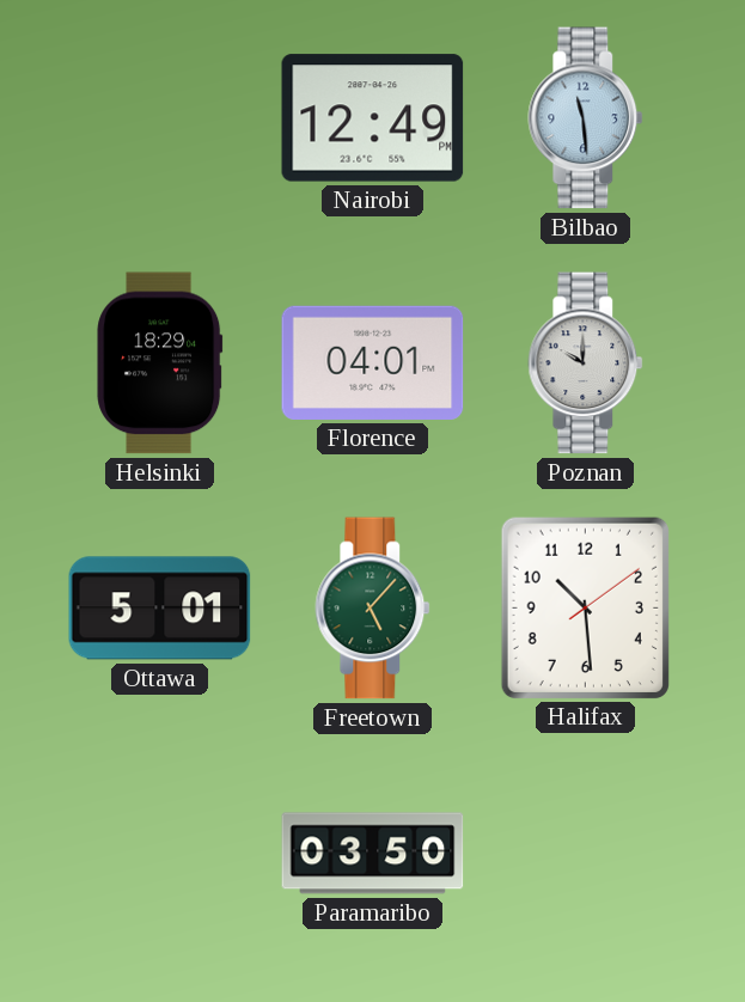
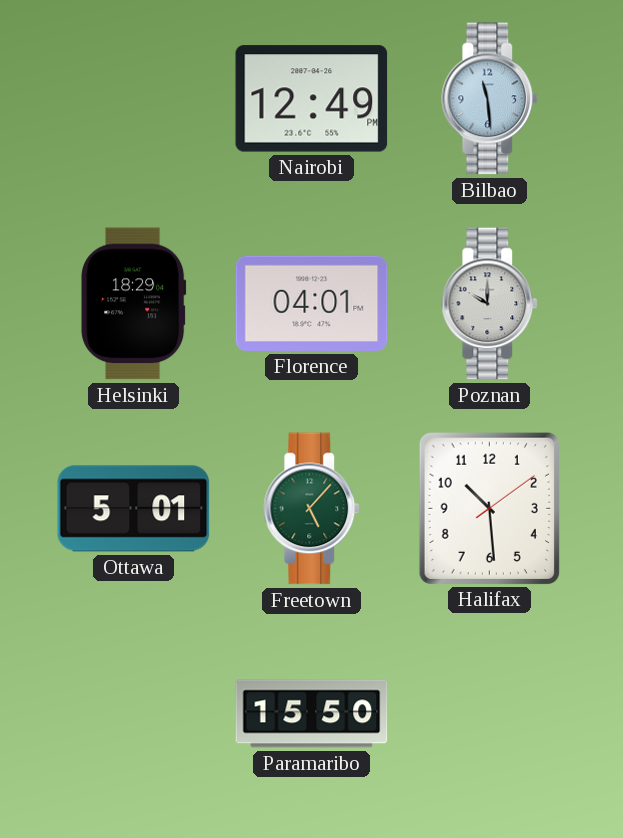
Paramaribo: 03:50 -> 15:50 (312, 714)
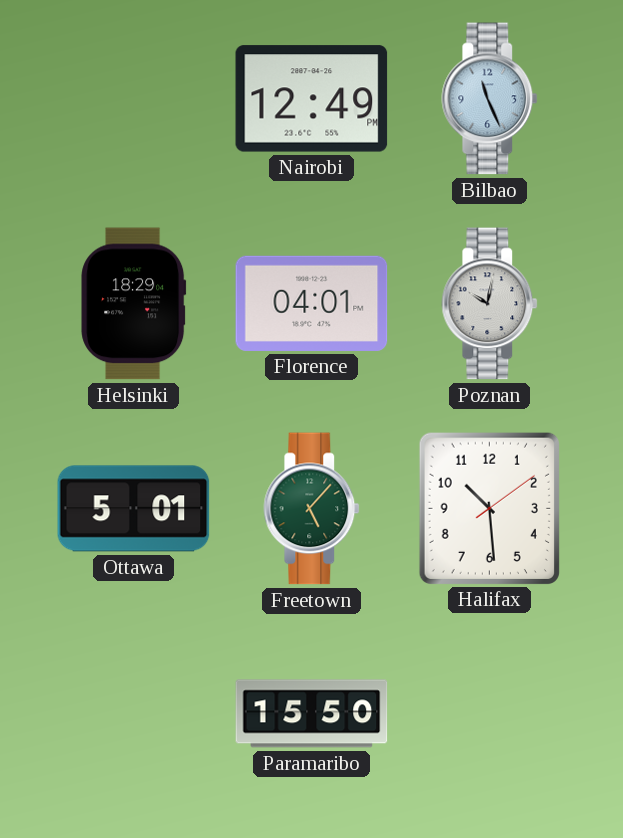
Bilbao: 11:29 -> 11:26 (490, 99)
Poznan: 10:00 -> 10:02 (490, 304)
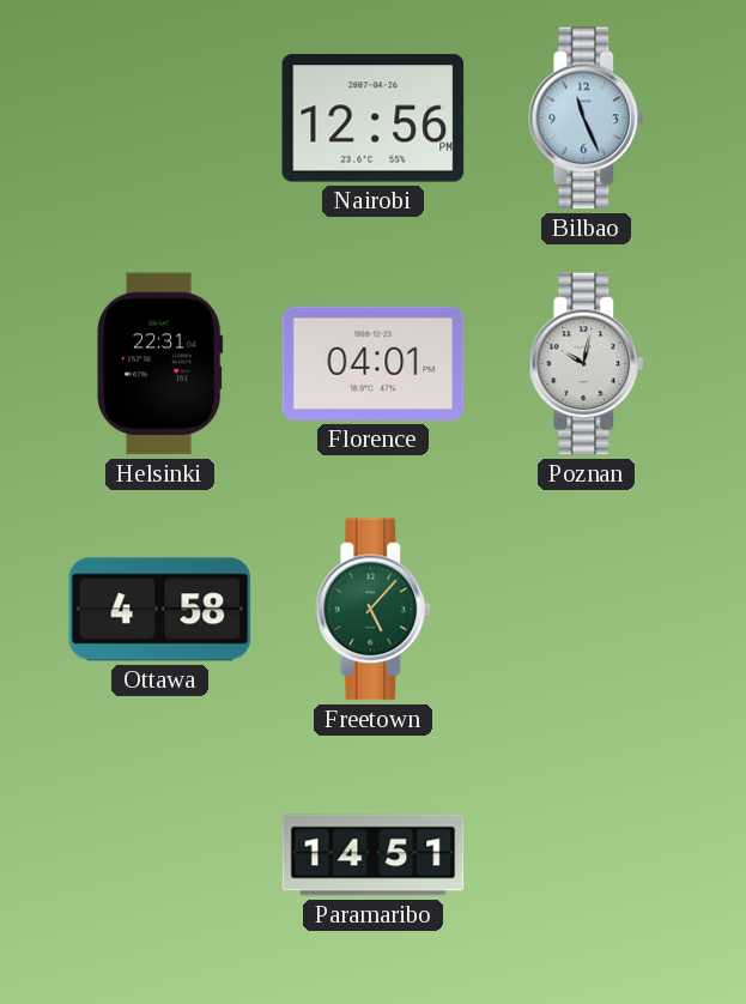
Nairobi: 12:49 -> 12:56 (374, 119)
Helsinki: 18:29 -> 22:31 (160, 364)
Ottawa: 5:01 -> 4:58 (160, 610)
Halifax: 10:29 -> none (489, 508)
Paramaribo: 15:50 -> 14:51 (374, 855)
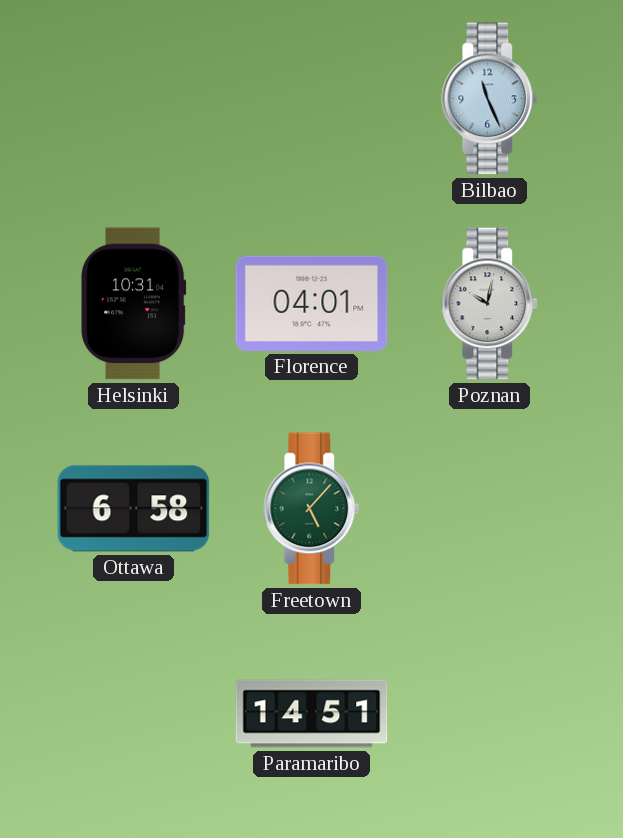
Nairobi: 12:56 -> none (374, 119)
Helsinki: 22:31 -> 10:31 (134, 304)
Ottawa: 4:58 -> 6:58 (134, 509)
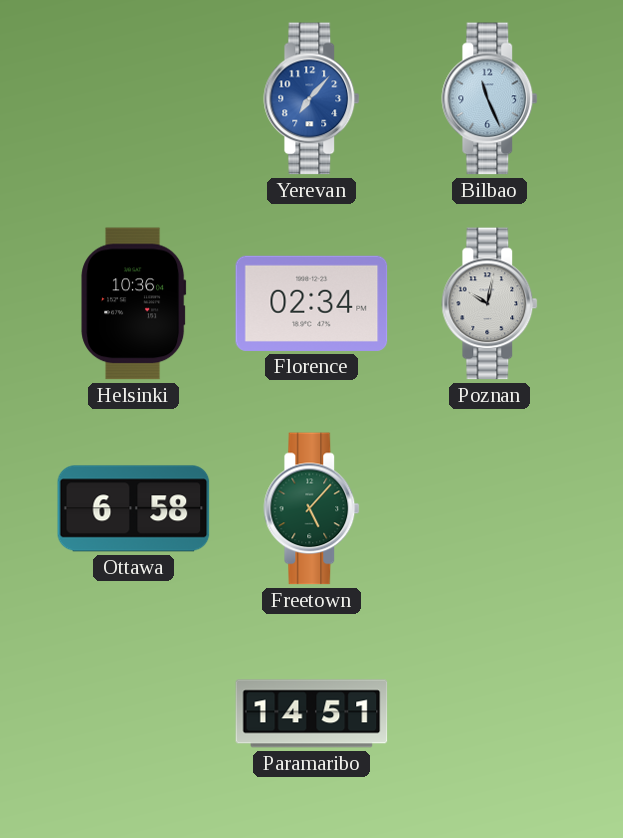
Yerevan: none -> 7:07 (312, 99)
Helsinki: 10:31 -> 10:36 (134, 304)
Florence: 04:01 -> 02:34 (312, 303)
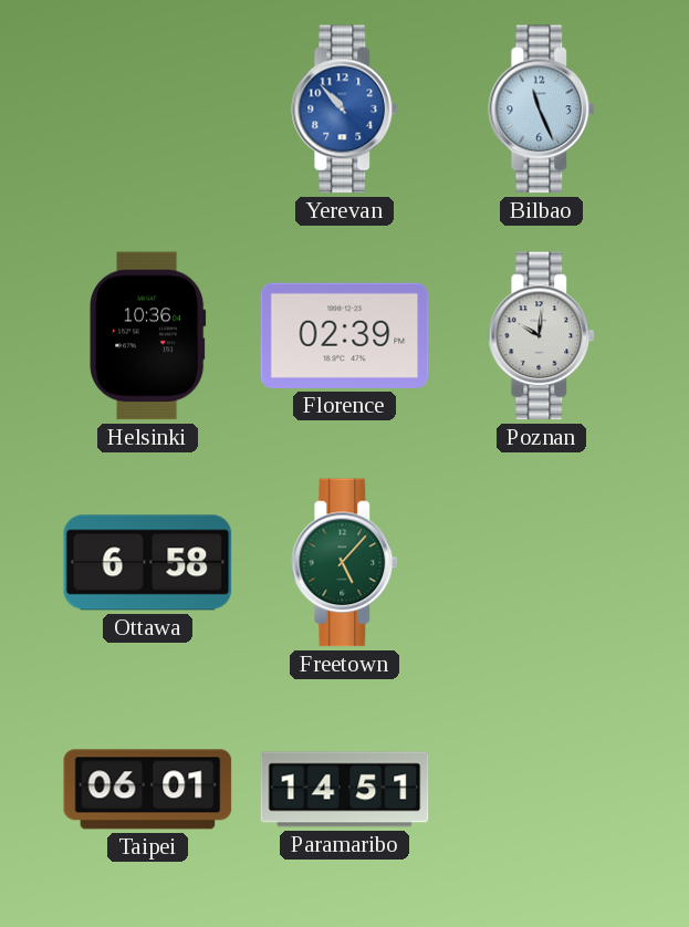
Yerevan: 7:07 -> 10:53 (345, 110)
Florence: 02:34 -> 02:39 (345, 335)
Poznan: 10:02 -> 10:01 (542, 336)
Taipei: none -> 06:01 (148, 790)
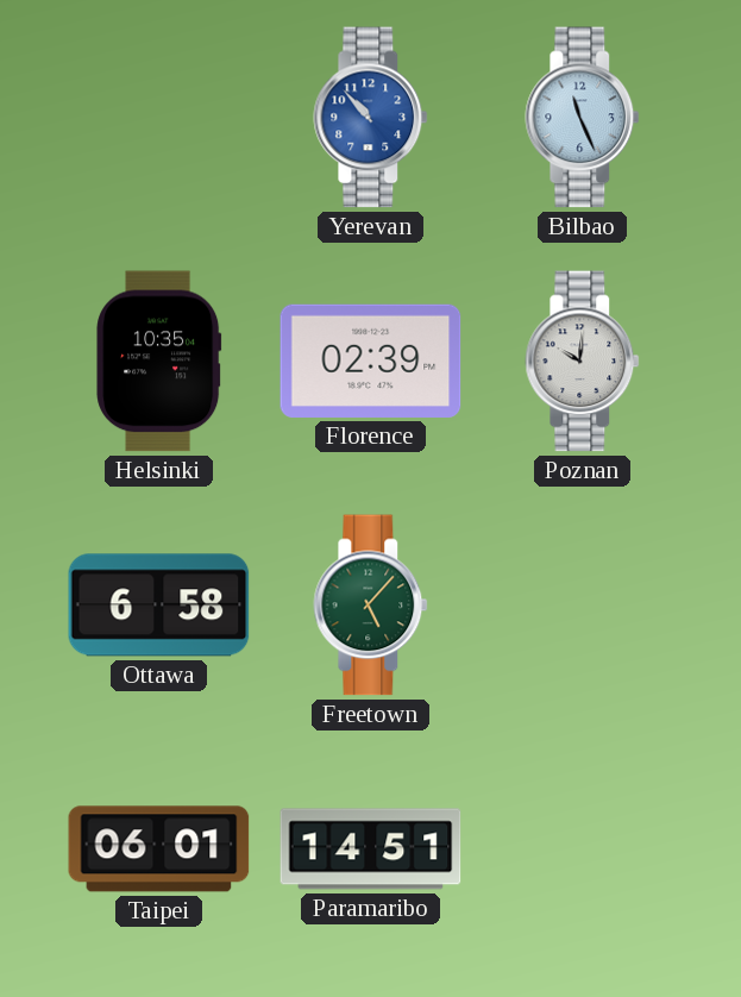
Helsinki: 10:36 -> 10:35 (159, 362)
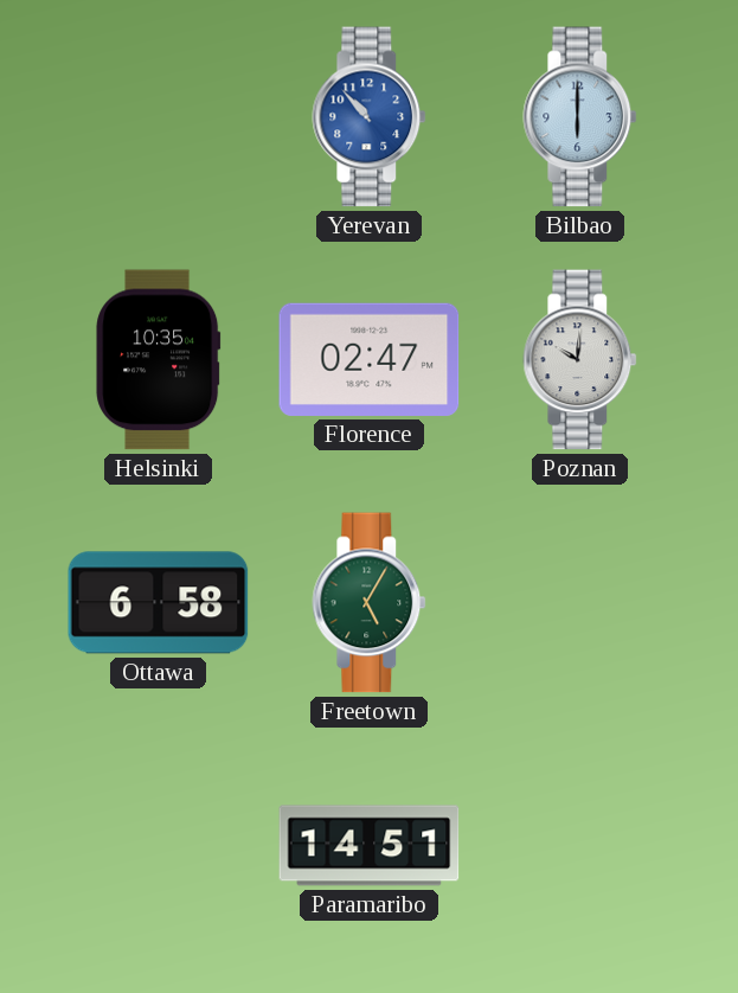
Bilbao: 11:26 -> 6:00 (580, 117)
Florence: 02:39 -> 02:47 (370, 359)
Freetown: 5:07 -> 5:05 (370, 603)
Taipei: 06:01 -> none (159, 849)
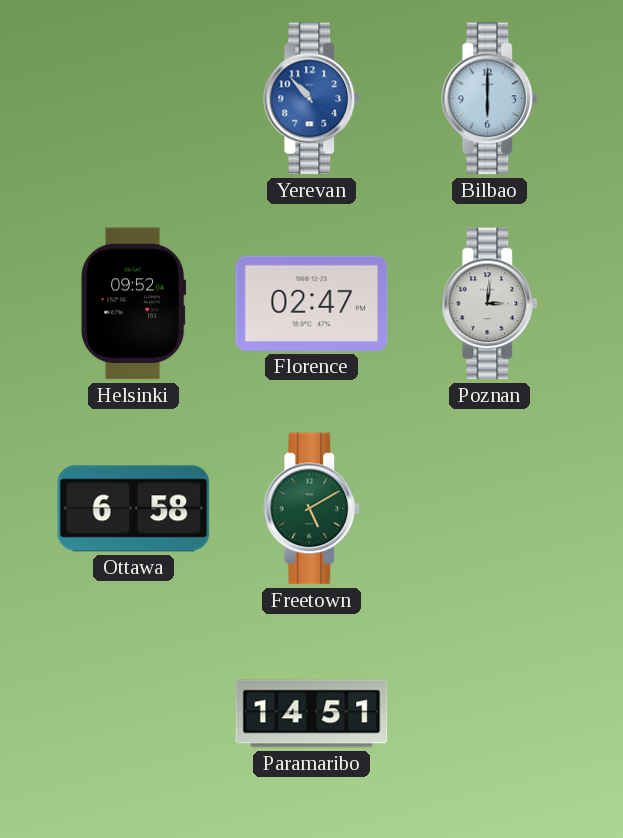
Helsinki: 10:35 -> 09:52 (134, 304)
Poznan: 10:01 -> 3:01 (490, 304)
Freetown: 5:05 -> 5:10 (312, 509)
